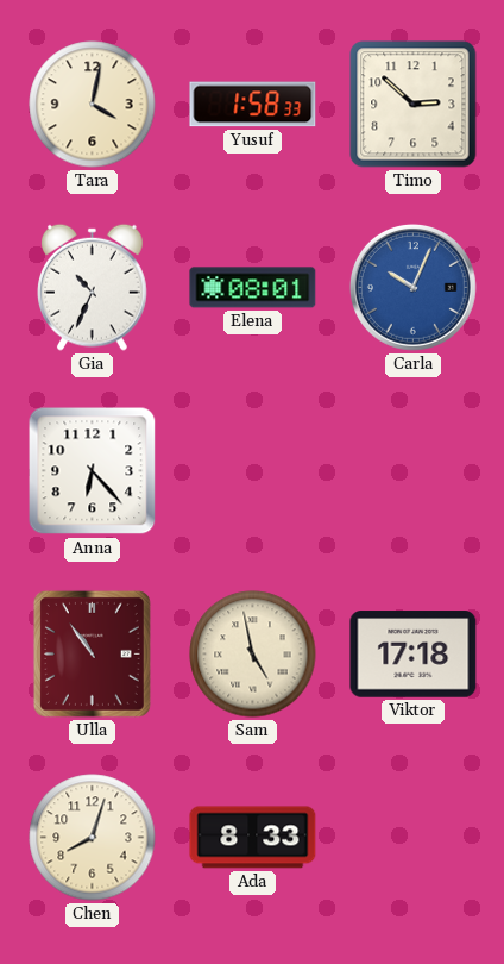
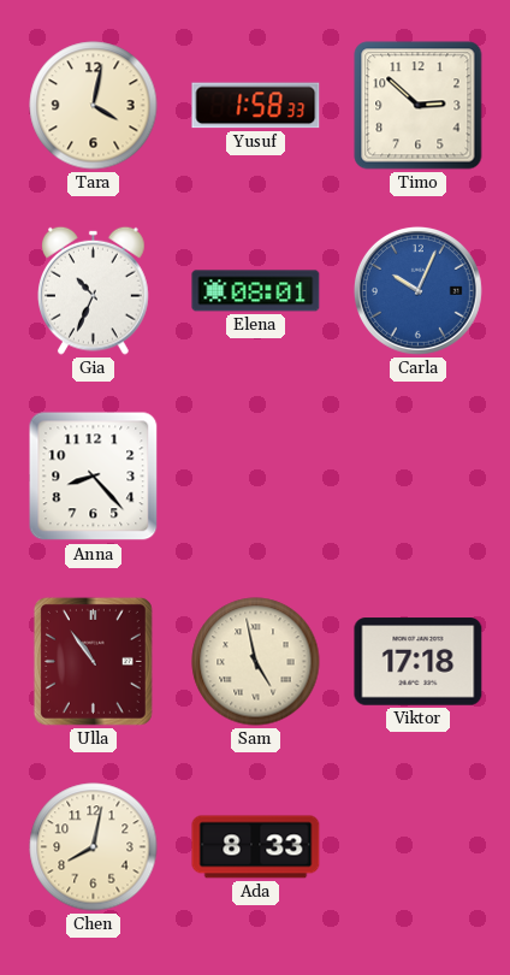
Anna: 6:23 -> 8:23 (94, 477)
Chen: 8:03 -> 8:02 (94, 847)
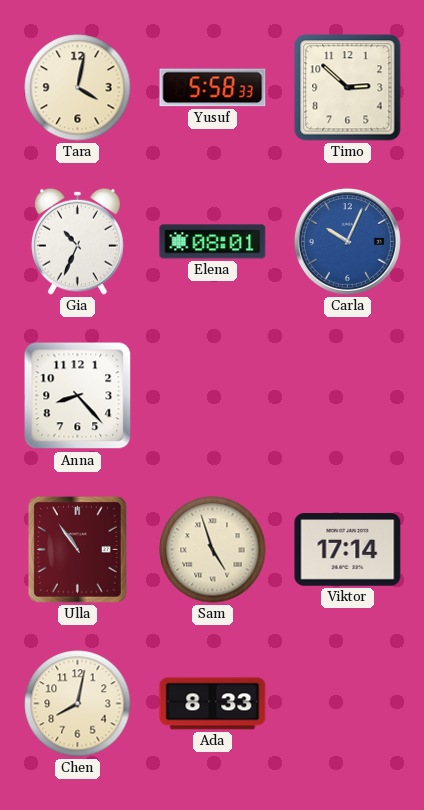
Yusuf: 1:58 -> 5:58 (213, 88)
Sam: 4:58 -> 4:57 (213, 550)
Viktor: 17:18 -> 17:14 (348, 550)
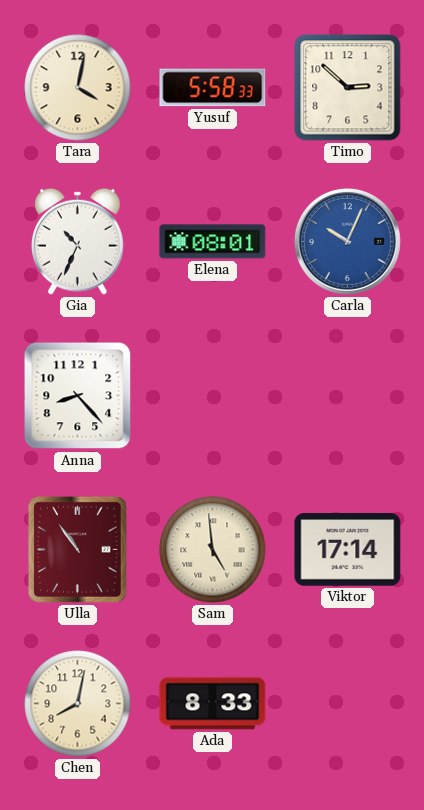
Sam: 4:57 -> 4:59 (213, 550)
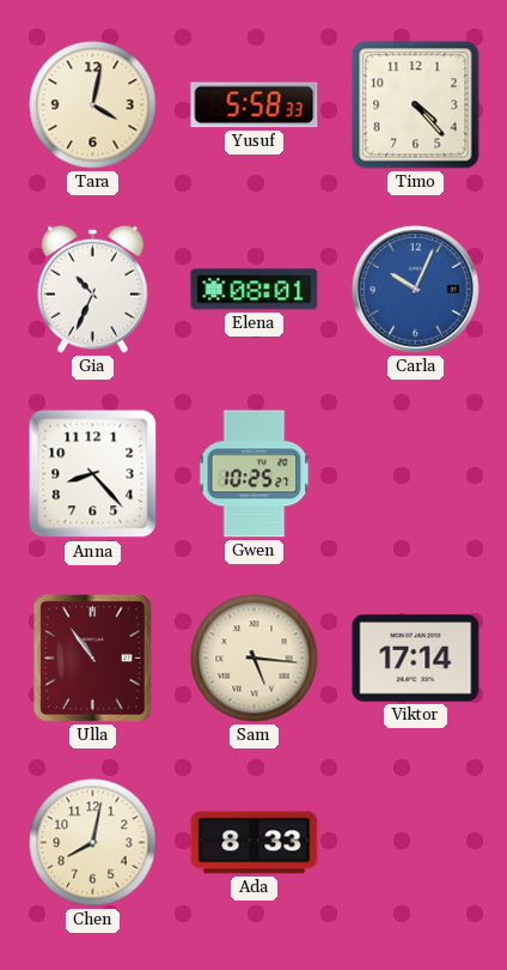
Timo: 2:52 -> 4:23 (416, 105)
Gwen: none -> 10:25 (255, 474)
Sam: 4:59 -> 5:16 (255, 659)
